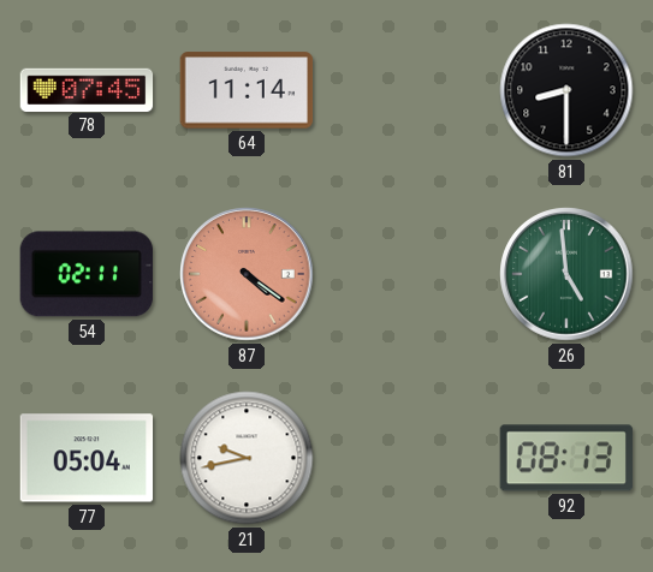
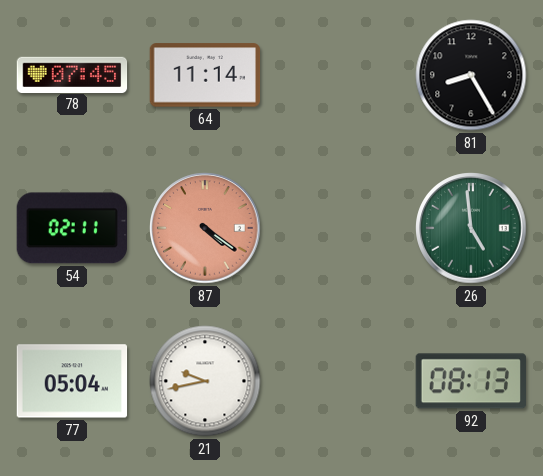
81: 8:30 -> 8:25 (471, 75)
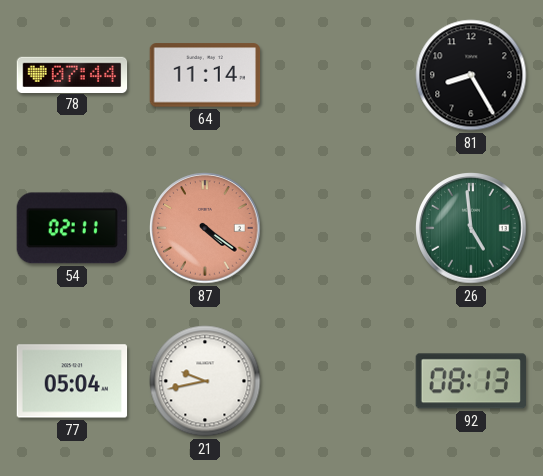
78: 07:45 -> 07:44 (72, 74)
